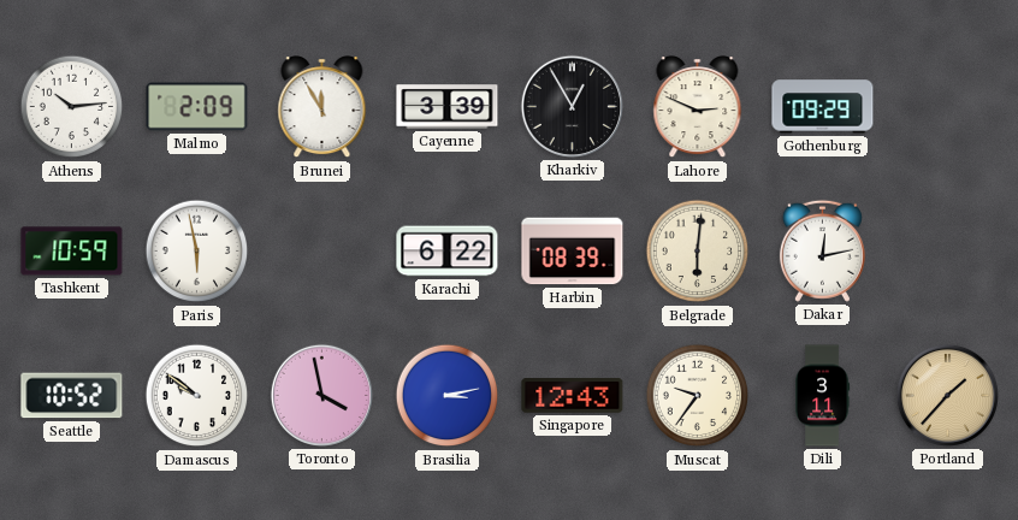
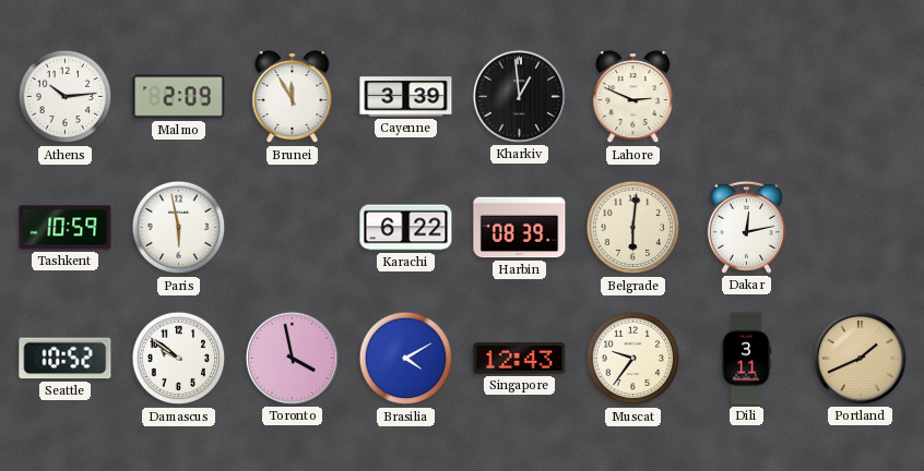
Kharkiv: 12:55 -> 12:59 (519, 96)
Gothenburg: 09:29 -> none (823, 107)
Brasilia: 3:13 -> 4:10 (406, 359)
Portland: 1:37 -> 1:41 (860, 358)
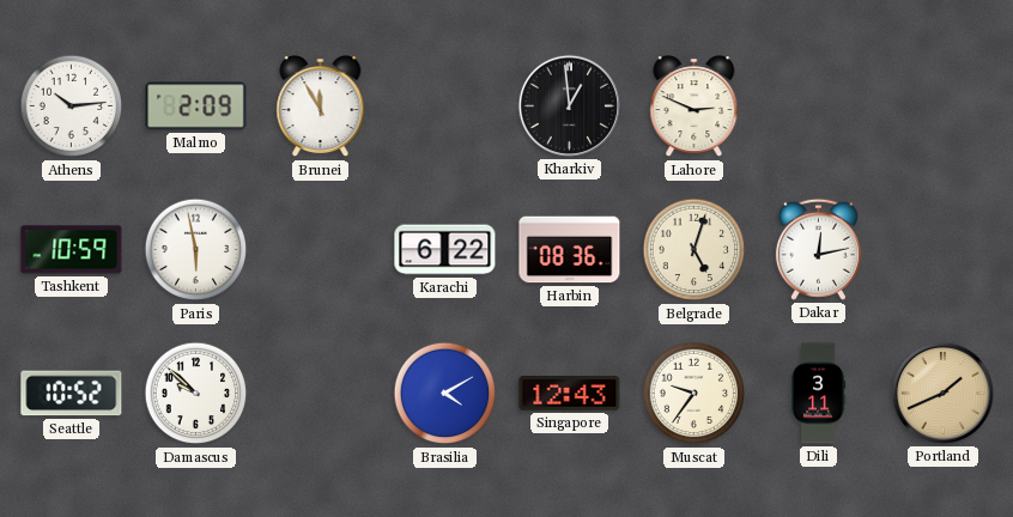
Cayenne: 3:39 -> none (406, 97)
Harbin: 08:39 -> 08:36 (570, 250)
Belgrade: 6:01 -> 5:03 (694, 250)
Damascus: 9:51 -> 9:52 (196, 394)
Toronto: 3:58 -> none (292, 358)
